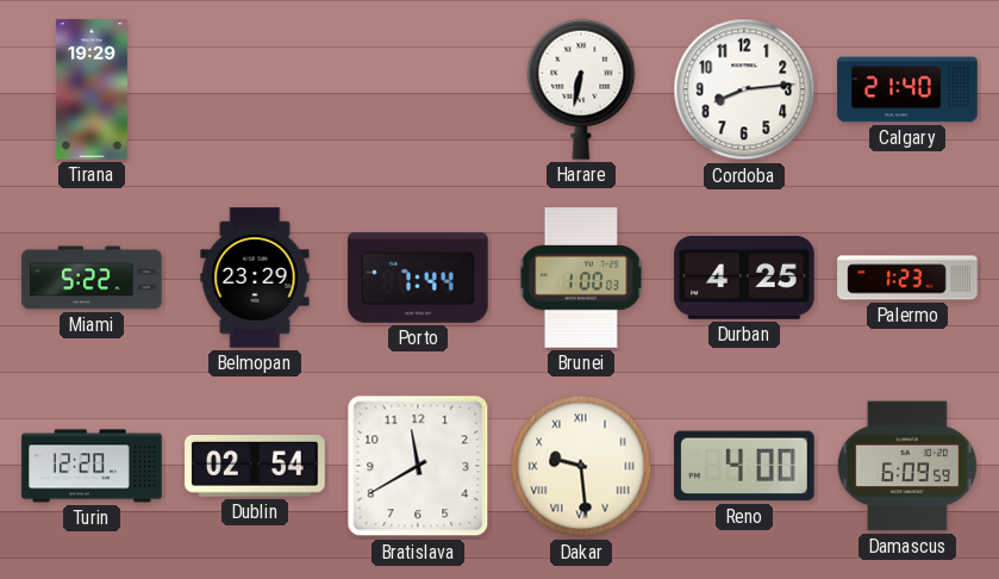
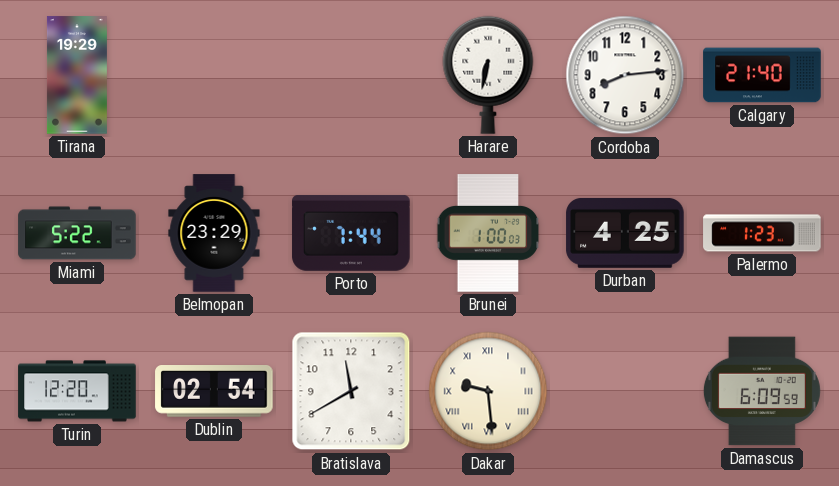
Reno: 4:00 -> none (744, 466)
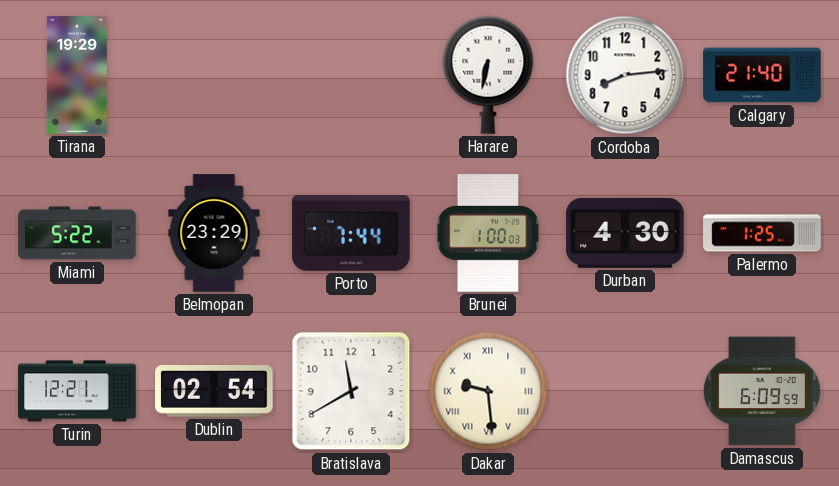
Durban: 4:25 -> 4:30 (625, 233)
Palermo: 1:23 -> 1:25 (762, 233)
Turin: 12:20 -> 12:21 (77, 391)
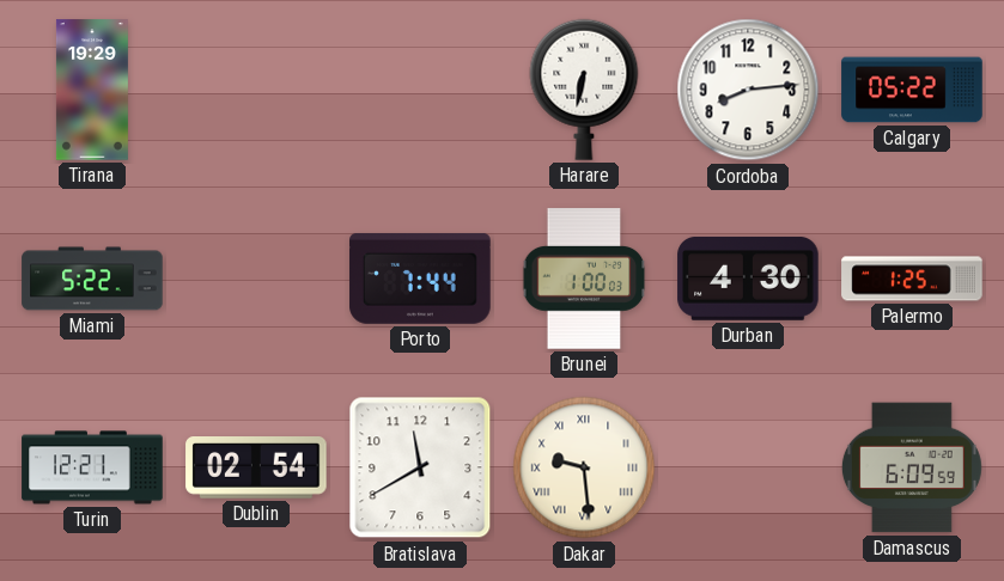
Calgary: 21:40 -> 05:22 (912, 90)
Belmopan: 23:29 -> none (214, 233)
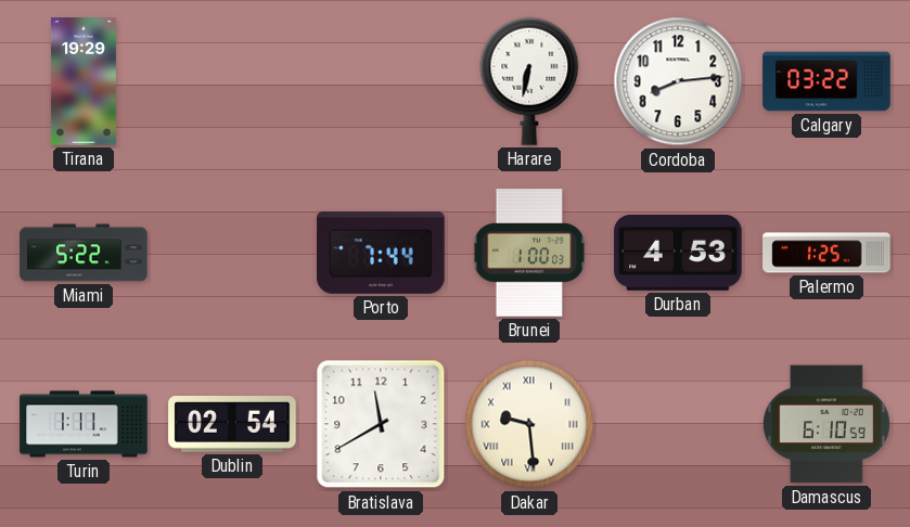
Calgary: 05:22 -> 03:22 (826, 81)
Durban: 4:30 -> 4:53 (678, 253)
Turin: 12:21 -> 1:11 (84, 424)
Damascus: 6:09 -> 6:10 (826, 424)
